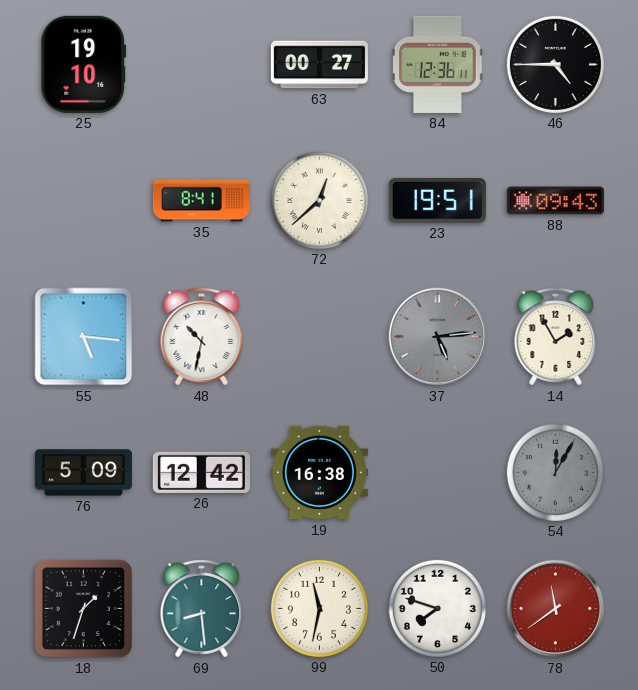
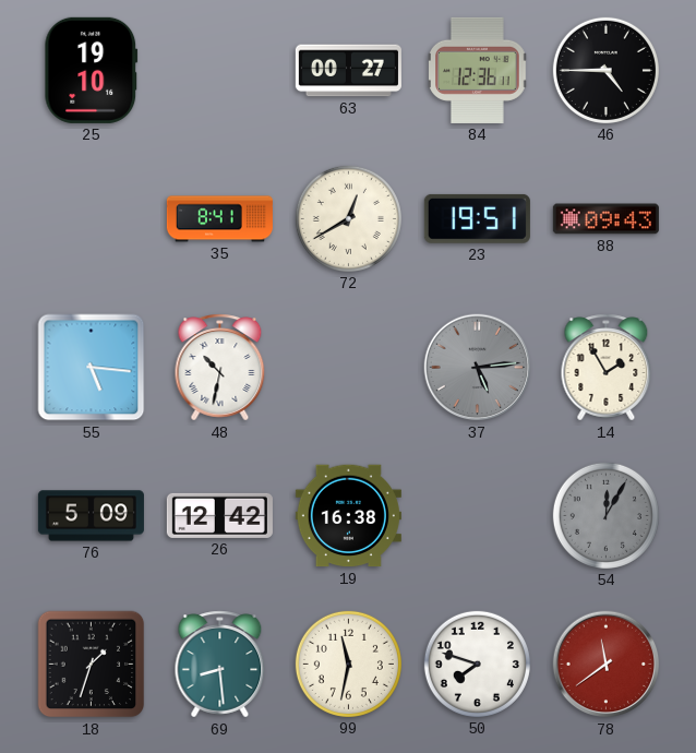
72: 12:38 -> 12:40 (348, 218)
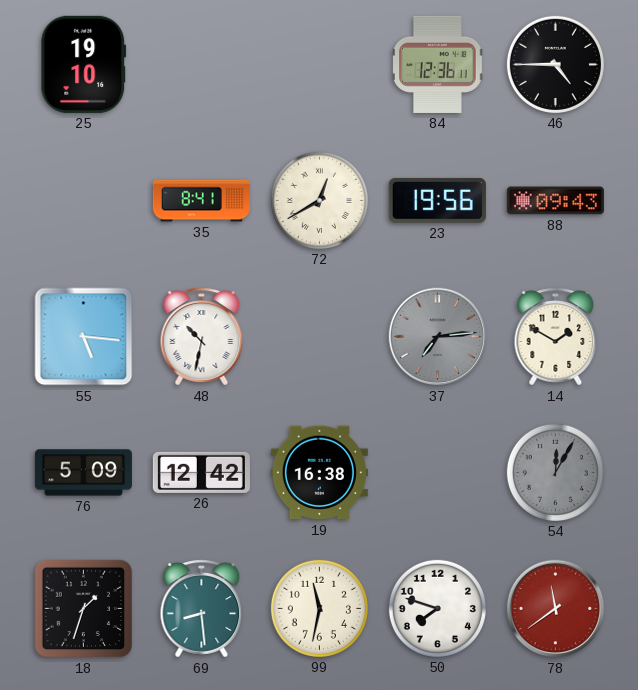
63: 00:27 -> none (348, 71)
23: 19:51 -> 19:56 (437, 200)
37: 5:14 -> 7:14 (438, 337)
14: 1:55 -> 1:50 (556, 337)
